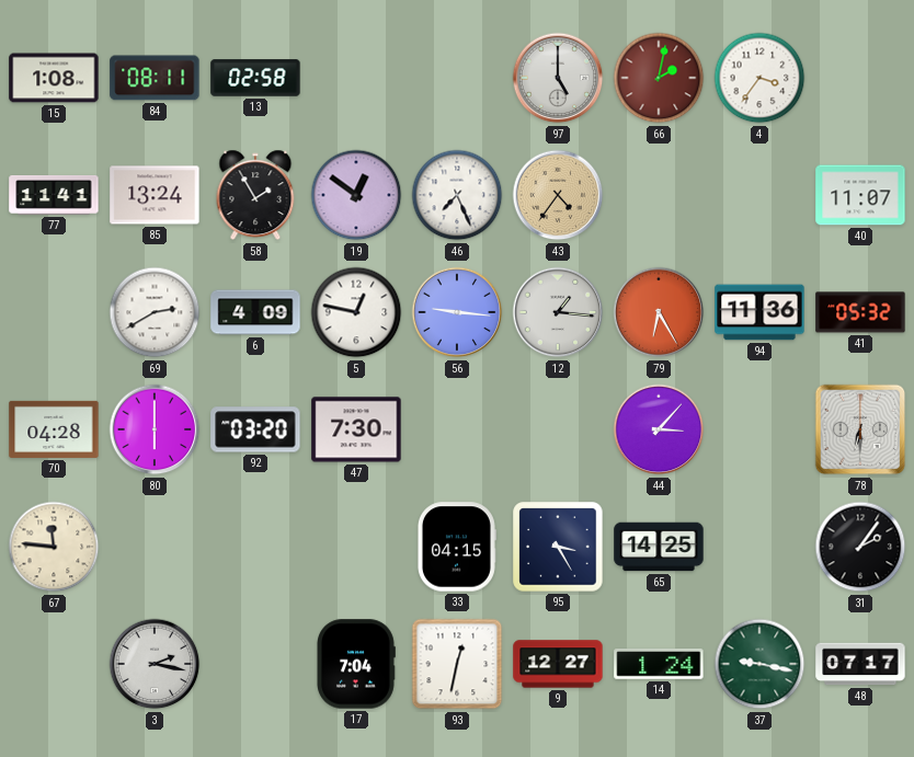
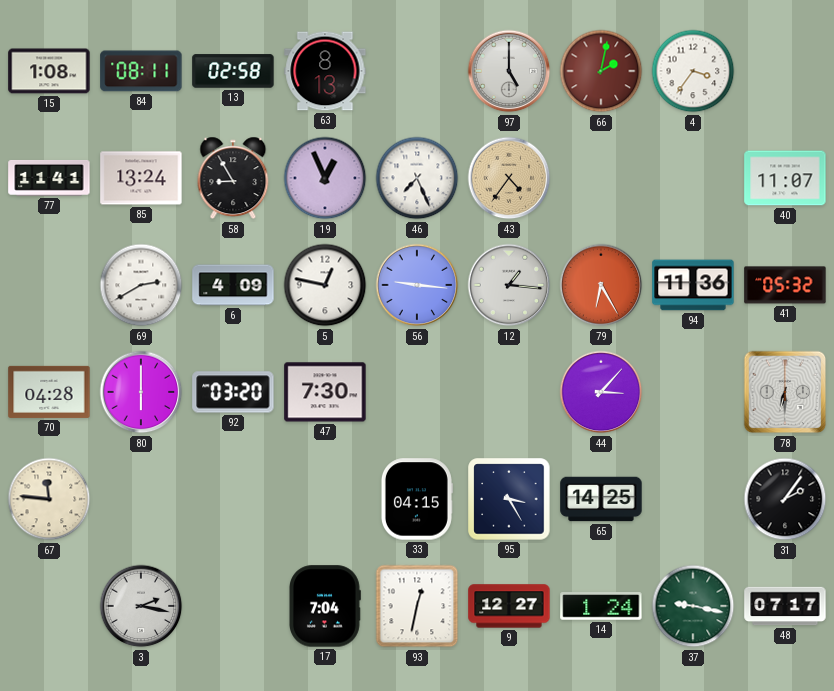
63: none -> 8:13 (325, 71)
58: 1:55 -> 8:55 (233, 178)
19: 12:51 -> 12:56 (325, 178)
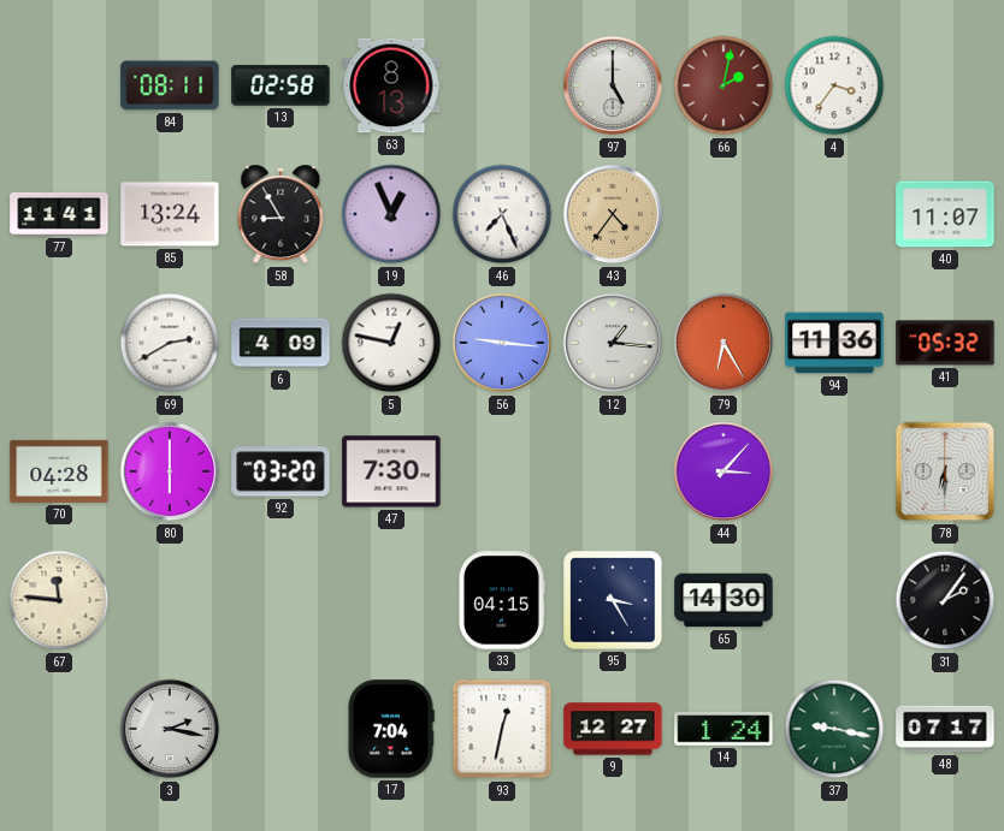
15: 1:08 -> none (49, 71)
65: 14:25 -> 14:30 (724, 600)
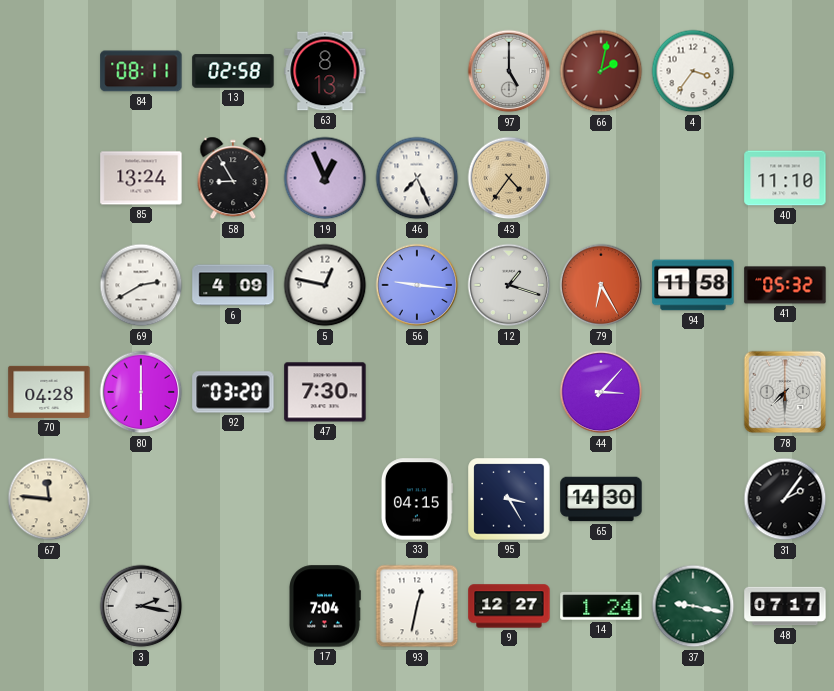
77: 11:41 -> none (59, 214)
40: 11:07 -> 11:10 (785, 178)
12: 1:16 -> 1:18 (509, 285)
94: 11:36 -> 11:58 (693, 285)
78: 6:30 -> 7:30 (785, 392)
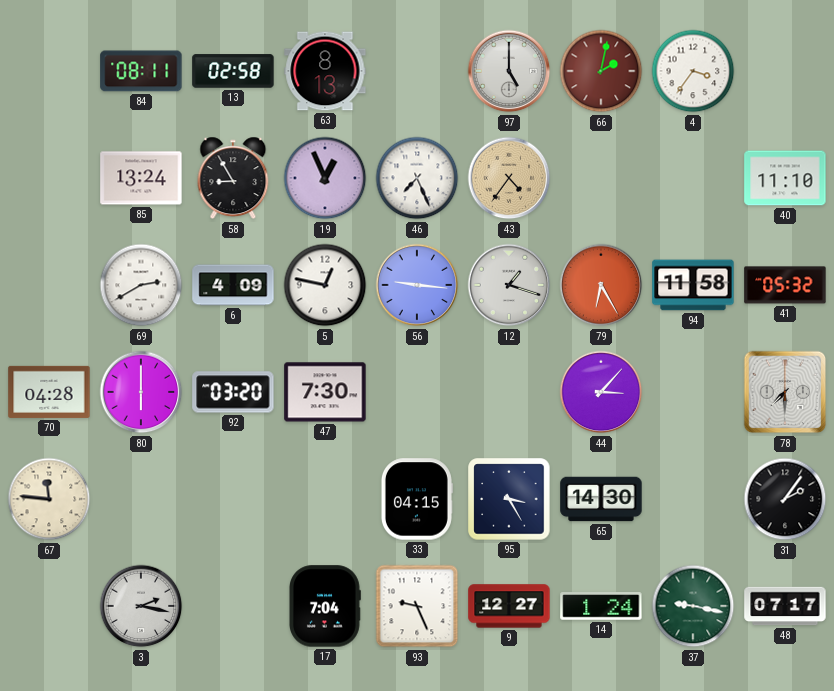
93: 12:32 -> 9:26 (417, 606)
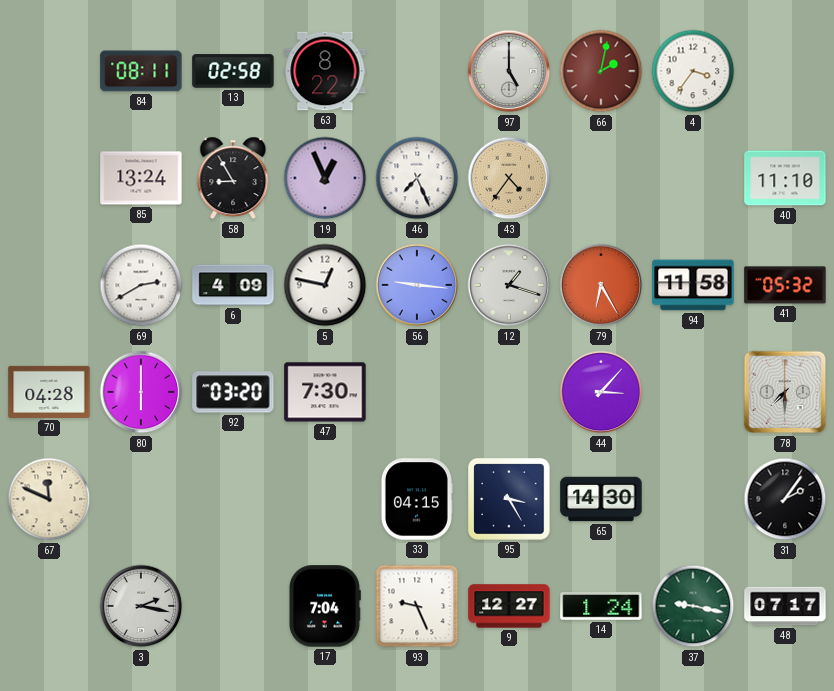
63: 8:13 -> 8:22 (325, 71)
67: 11:46 -> 11:49 (49, 499)
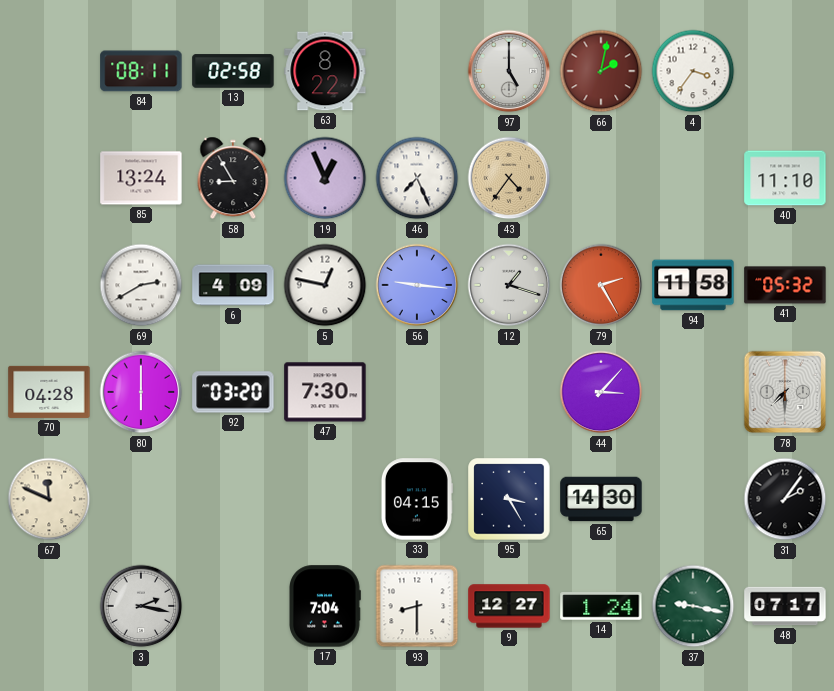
79: 6:25 -> 2:25 (601, 285)
93: 9:26 -> 8:30 (417, 606)
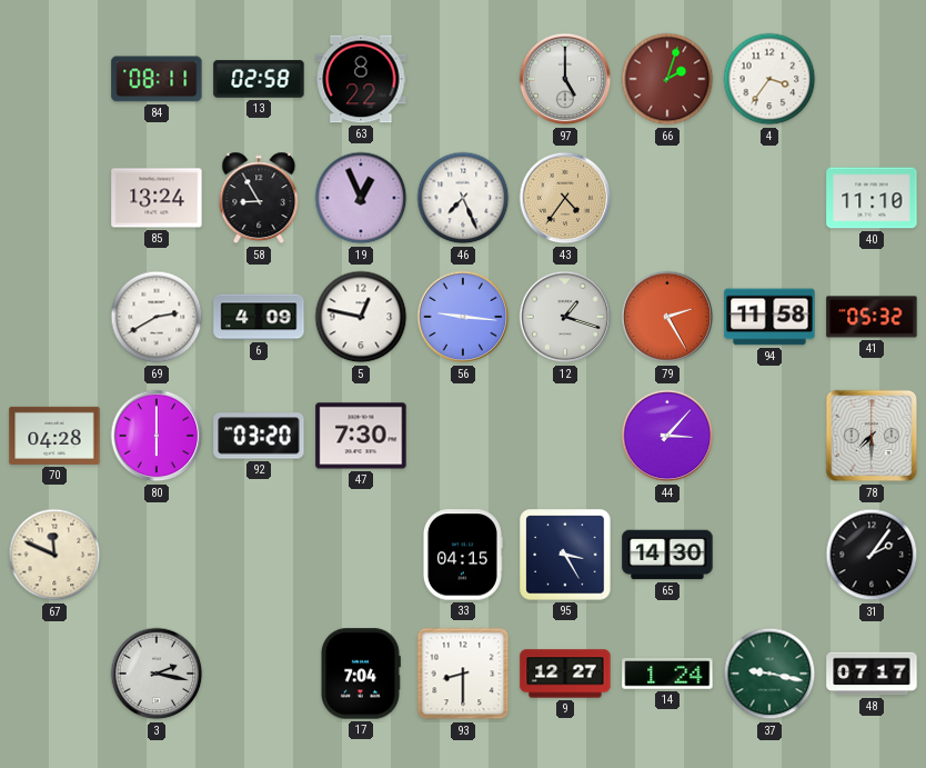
66: 2:02 -> 2:03 (667, 79)
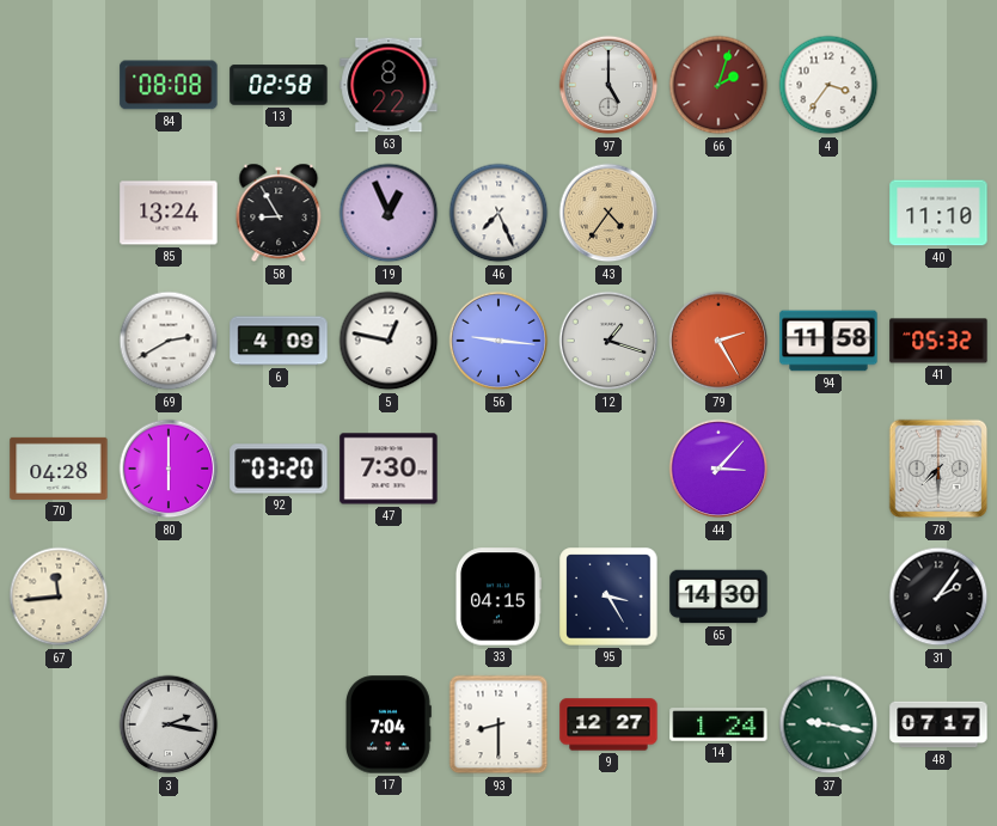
84: 08:11 -> 08:08 (169, 85)
67: 11:49 -> 11:44 (59, 596)
